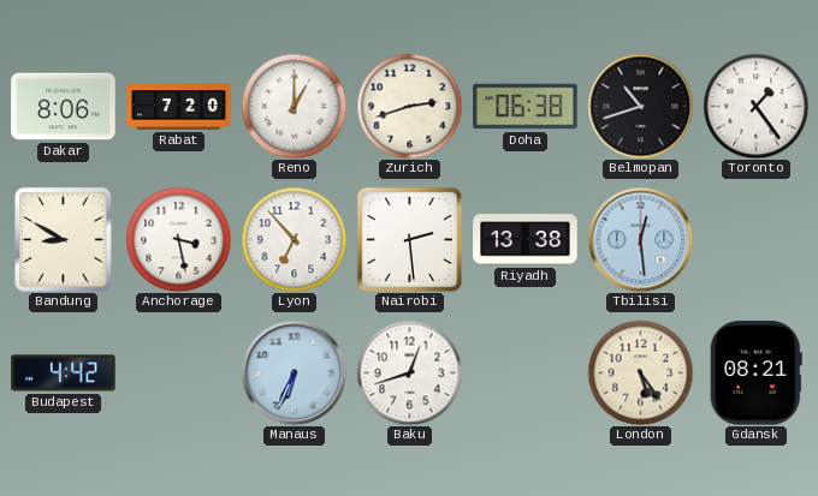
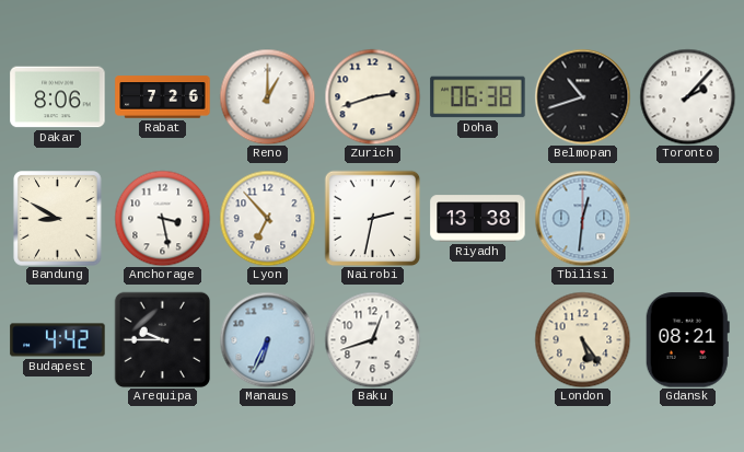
Rabat: 7:20 -> 7:26 (163, 97)
Toronto: 1:24 -> 2:07 (687, 96)
Nairobi: 2:29 -> 2:32 (372, 218)
Tbilisi: 12:29 -> 12:31 (582, 218)
Arequipa: none -> 9:45 (162, 339)
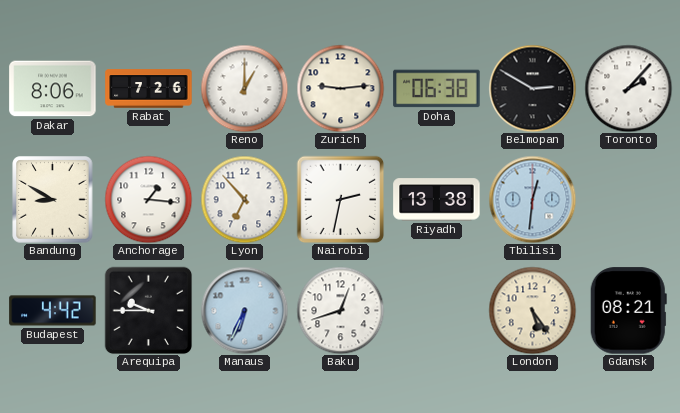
Zurich: 2:42 -> 9:14 (340, 88)
Belmopan: 10:42 -> 2:50 (532, 88)
Anchorage: 3:28 -> 1:16 (148, 199)
